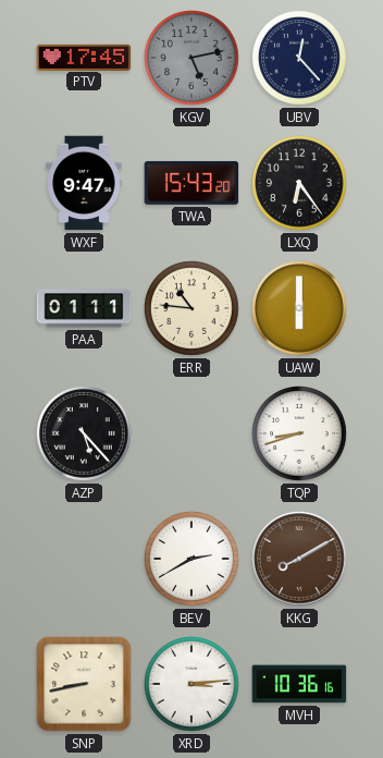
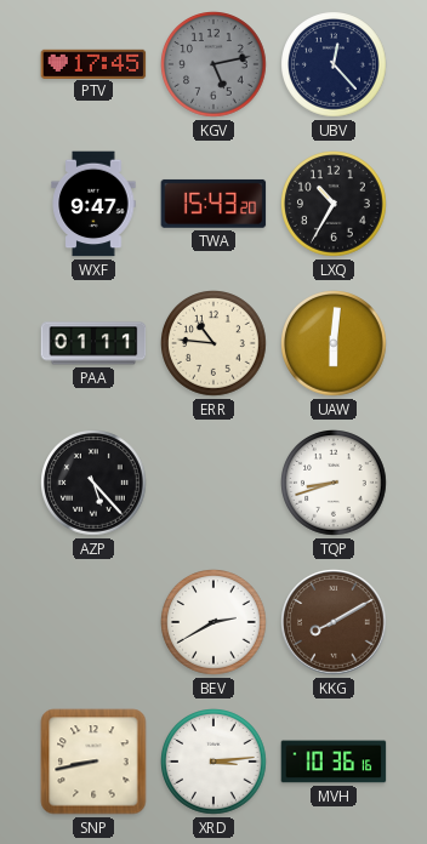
LXQ: 6:24 -> 10:35 (335, 205)
UAW: 6:00 -> 6:01 (335, 344)
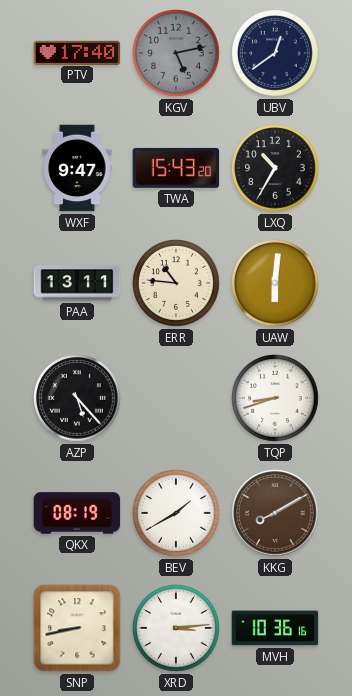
PTV: 17:45 -> 17:40 (77, 52)
UBV: 12:23 -> 12:39 (276, 54)
PAA: 01:11 -> 13:11 (77, 283)
QKX: none -> 08:19 (77, 513)
BEV: 2:40 -> 1:40 (177, 514)
